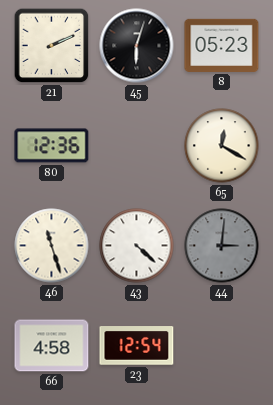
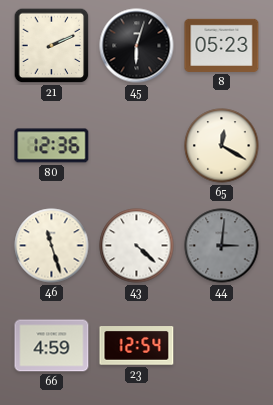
66: 4:58 -> 4:59 (52, 346)
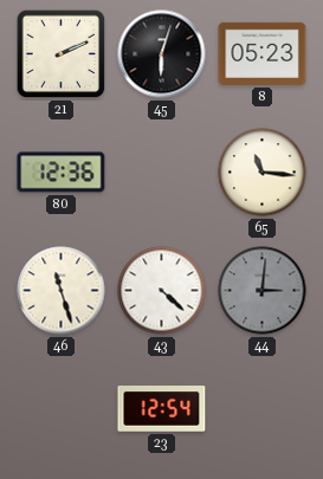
65: 12:20 -> 11:16 (263, 173)
66: 4:59 -> none (52, 346)
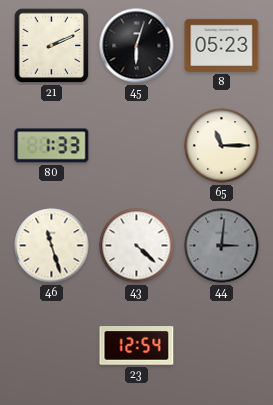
80: 12:36 -> 1:33 (52, 146)
65: 11:16 -> 11:15 (222, 146)
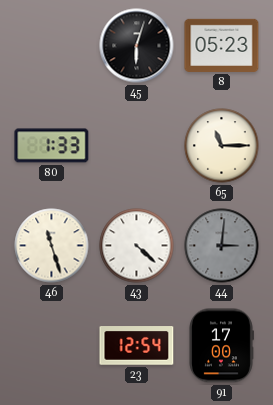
21: 2:11 -> none (52, 46)
91: none -> 17:00 (221, 346)
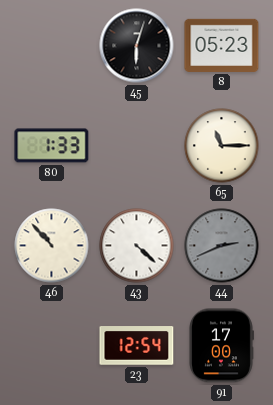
46: 11:27 -> 10:53 (52, 246)
44: 3:01 -> 2:41 (222, 246)
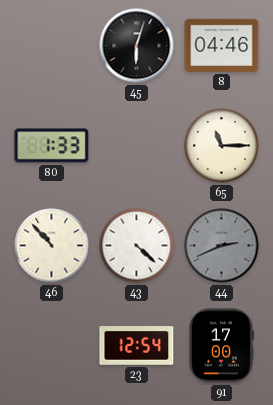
8: 05:23 -> 04:46 (222, 45)
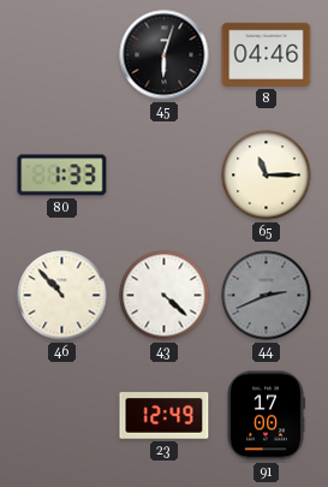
23: 12:54 -> 12:49 (165, 416)
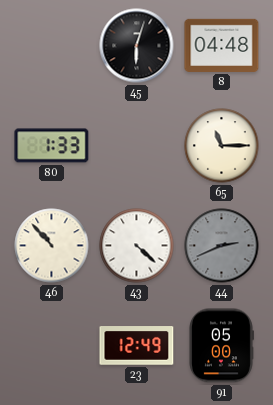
8: 04:46 -> 04:48 (222, 45)
91: 17:00 -> 05:00 (221, 346)
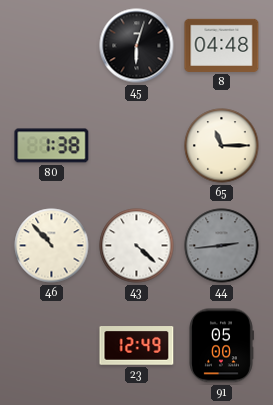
80: 1:33 -> 1:38 (52, 146)
44: 2:41 -> 2:44 (222, 246)
